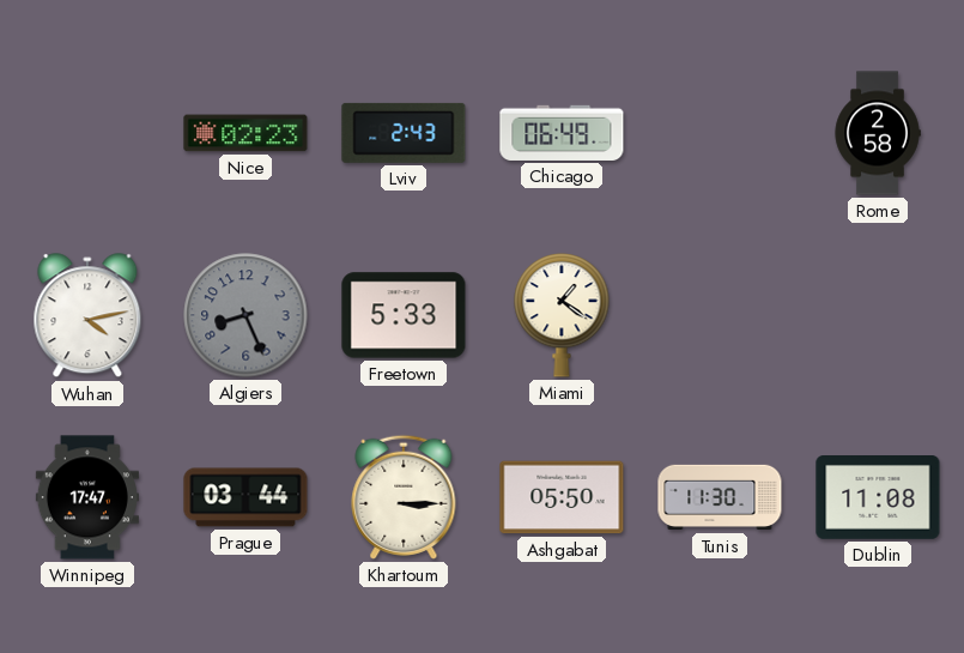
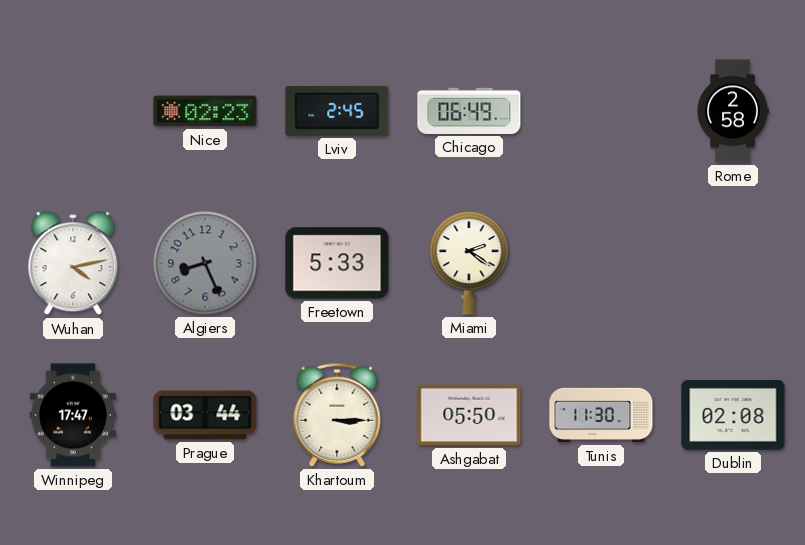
Lviv: 2:43 -> 2:45 (337, 111)
Miami: 1:21 -> 2:21 (469, 263)
Dublin: 11:08 -> 02:08 (733, 416)
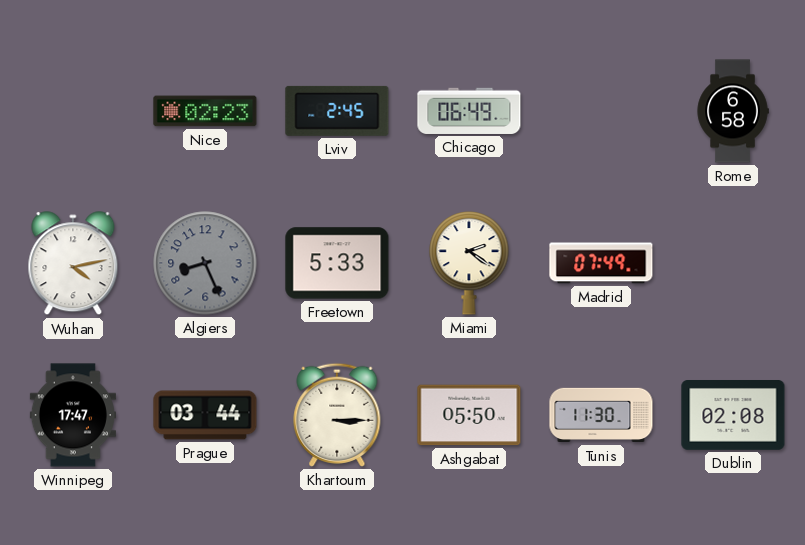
Rome: 2:58 -> 6:58 (733, 111)
Madrid: none -> 07:49 (601, 263)
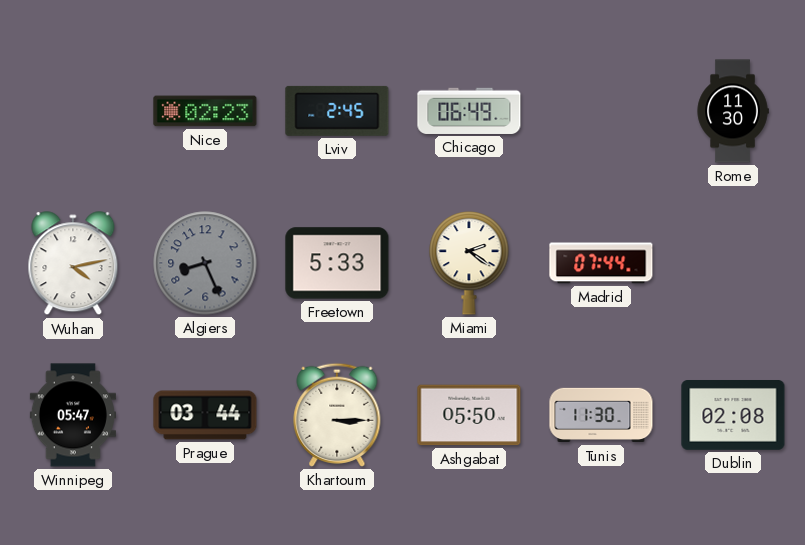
Rome: 6:58 -> 11:30 (733, 111)
Madrid: 07:49 -> 07:44 (601, 263)
Winnipeg: 17:47 -> 05:47 (73, 415)
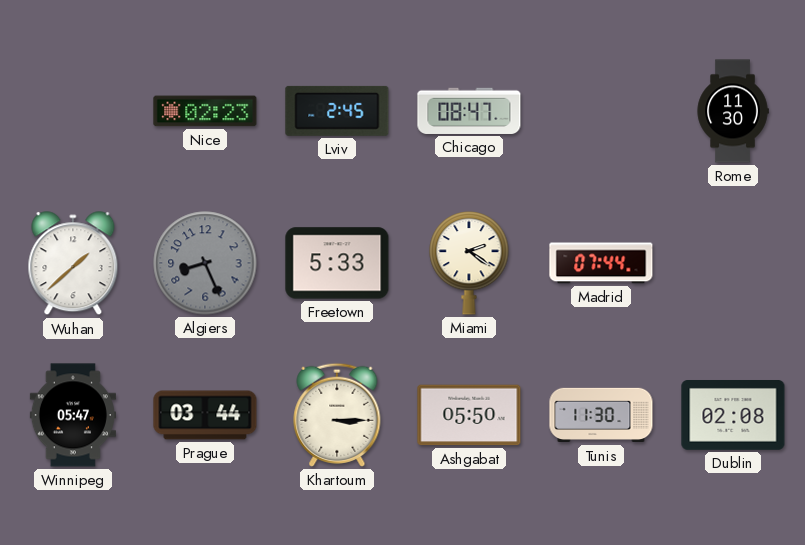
Chicago: 06:49 -> 08:47 (469, 111)
Wuhan: 4:13 -> 1:38 (73, 264)
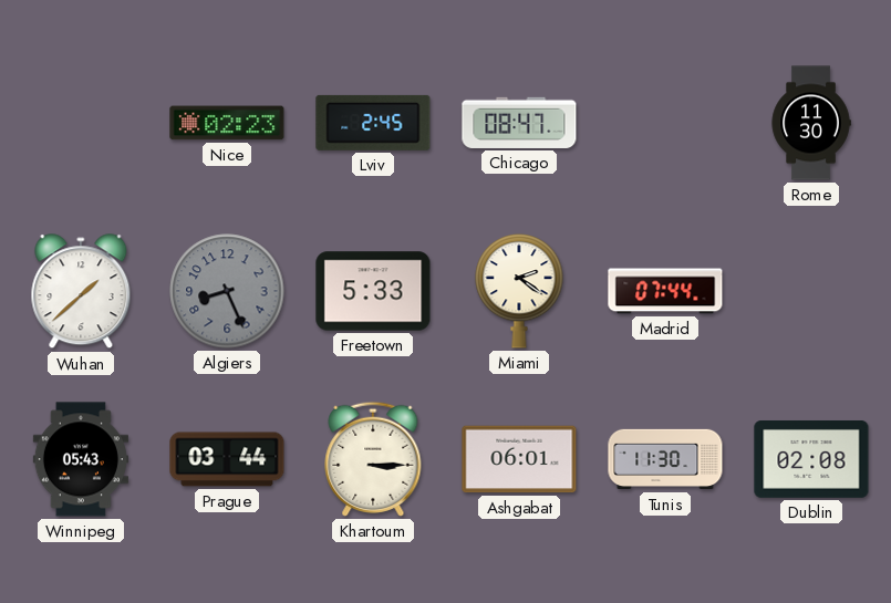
Winnipeg: 05:47 -> 05:43 (81, 459)
Ashgabat: 05:50 -> 06:01 (519, 459)
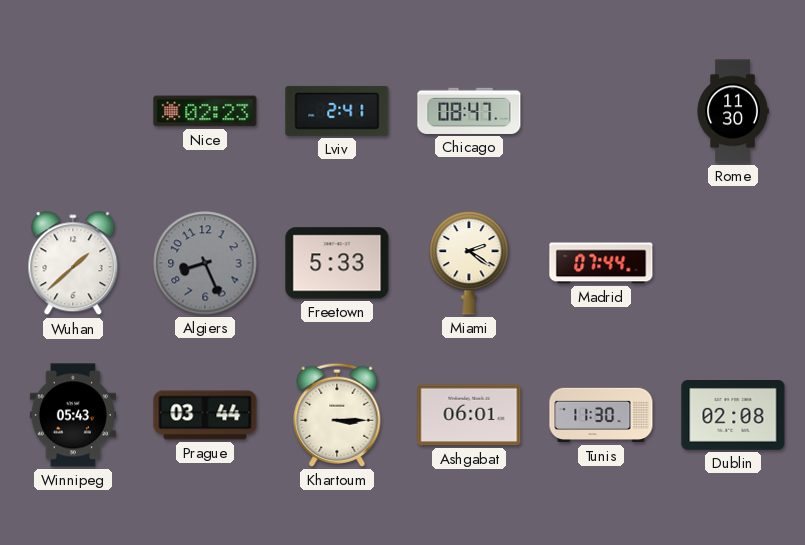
Lviv: 2:45 -> 2:41 (337, 111)
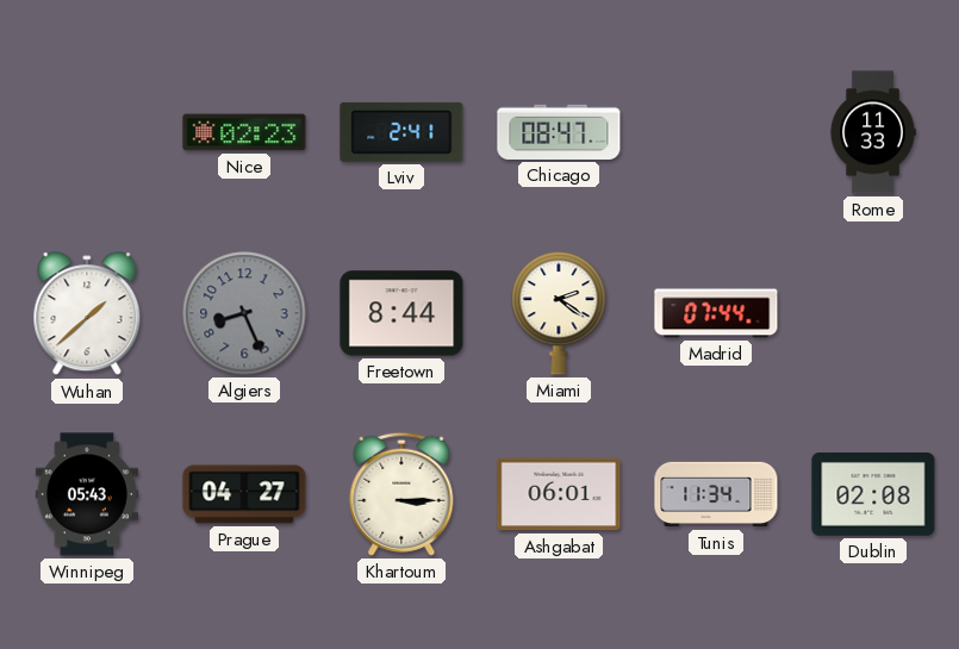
Rome: 11:30 -> 11:33 (873, 132)
Freetown: 5:33 -> 8:44 (401, 313)
Prague: 03:44 -> 04:27 (244, 494)
Tunis: 11:30 -> 11:34 (716, 494)
